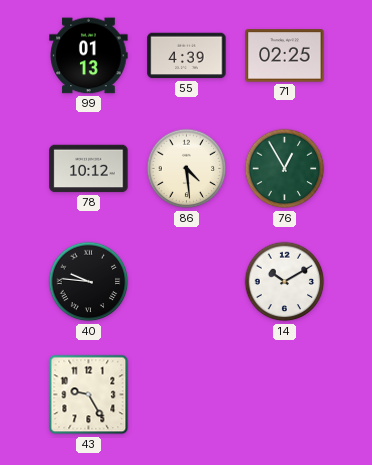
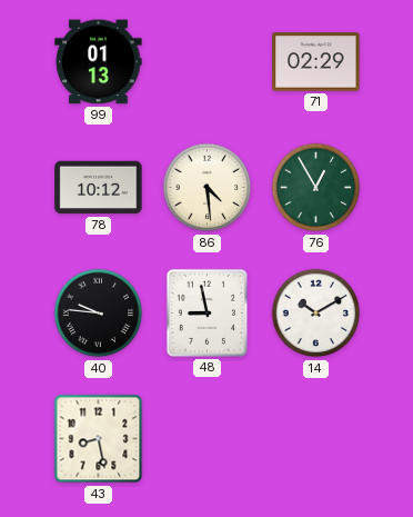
55: 4:39 -> none (187, 56)
71: 02:25 -> 02:29 (316, 62)
48: none -> 8:58 (206, 312)
43: 9:25 -> 8:28 (99, 439)
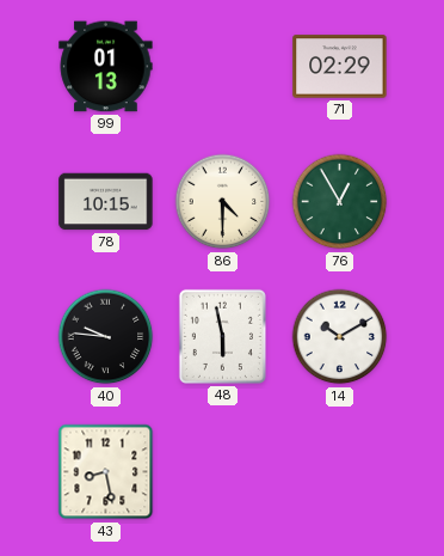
78: 10:12 -> 10:15 (106, 202)
86: 4:29 -> 4:30 (223, 202)
48: 8:58 -> 5:58 (222, 336)
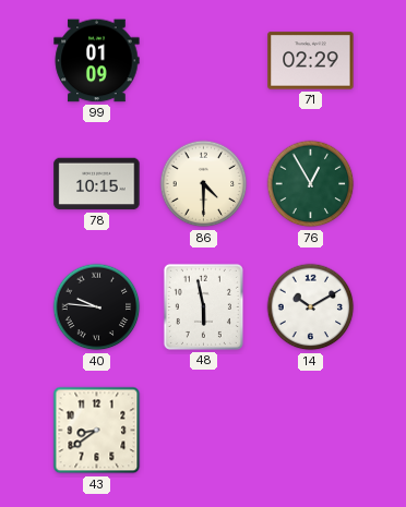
99: 01:13 -> 01:09 (97, 61)
43: 8:28 -> 8:39 (97, 431)
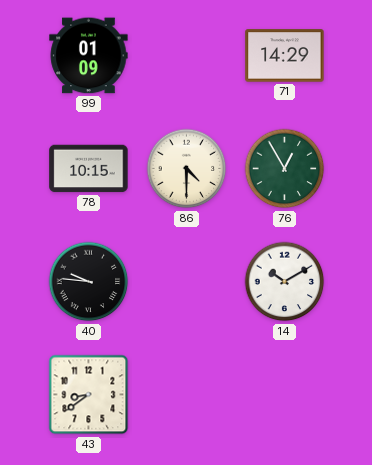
71: 02:29 -> 14:29 (285, 56)
48: 5:58 -> none (203, 306)
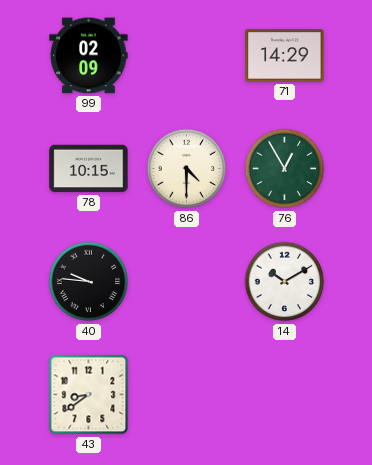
99: 01:09 -> 02:09 (89, 56)
